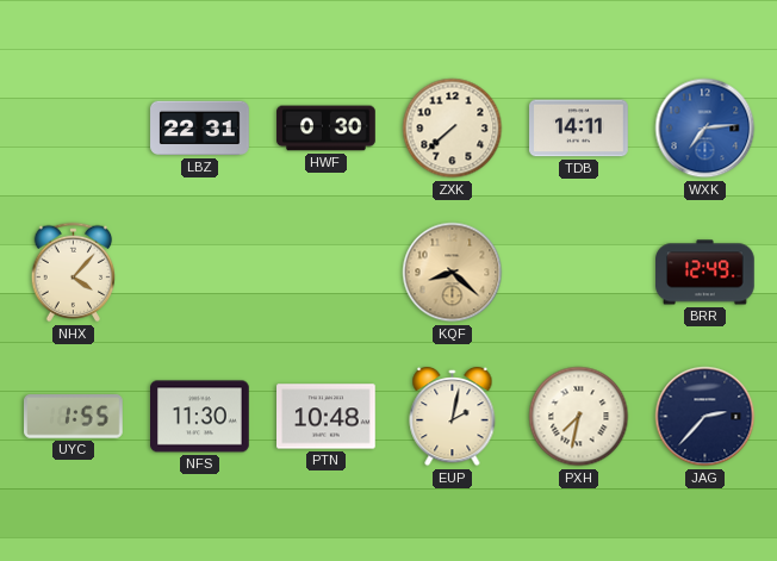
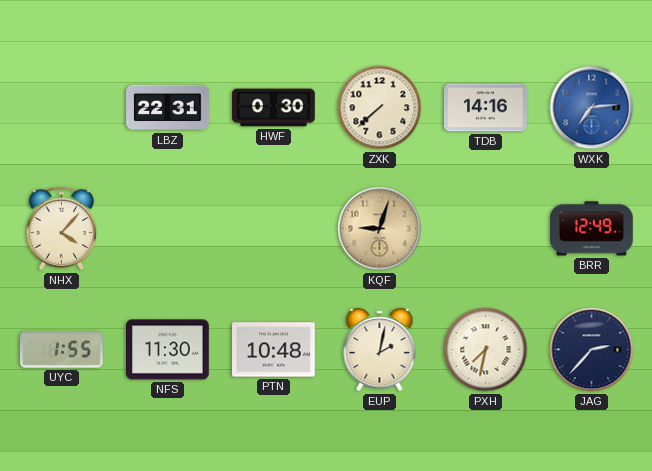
TDB: 14:11 -> 14:16 (486, 108)
KQF: 8:22 -> 9:03 (380, 229)
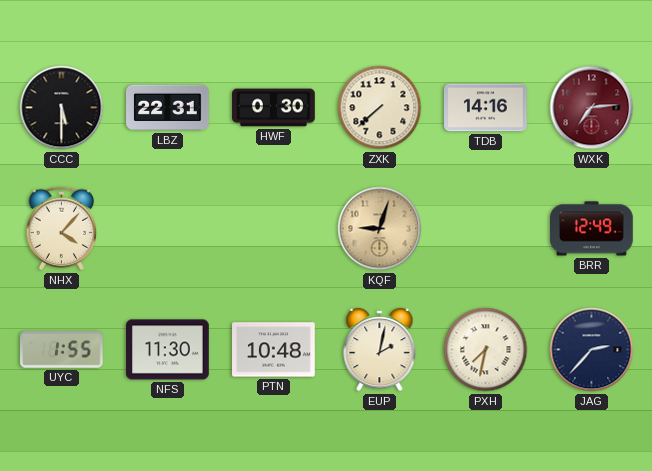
CCC: none -> 5:30 (62, 108)
WXK dial: blue -> burgundy (592, 108)
